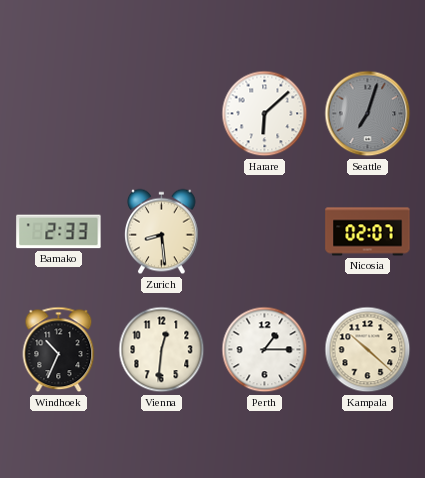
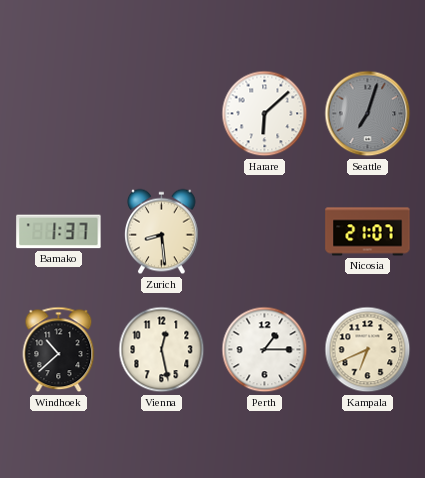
Bamako: 2:33 -> 1:37 (59, 232)
Nicosia: 02:07 -> 21:07 (368, 232)
Windhoek: 10:34 -> 10:38 (59, 350)
Vienna: 12:31 -> 12:28 (162, 350)
Kampala: 10:22 -> 6:41 (368, 350)
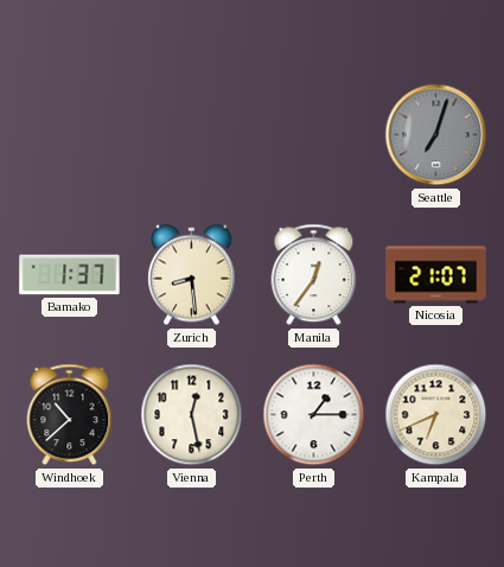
Harare: 6:08 -> none (265, 114)
Manila: none -> 12:36 (314, 275)
